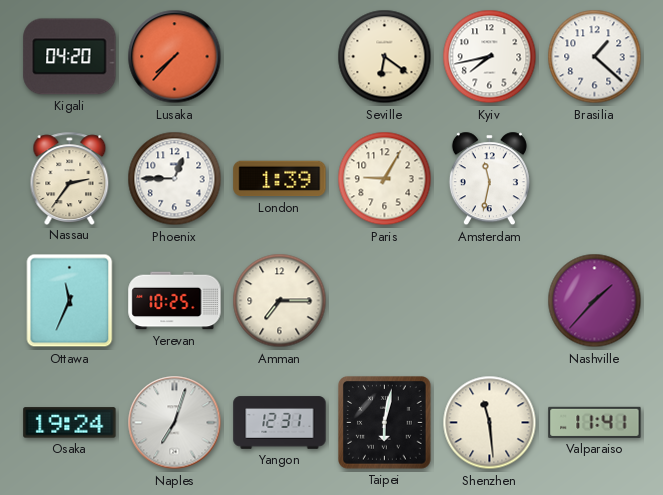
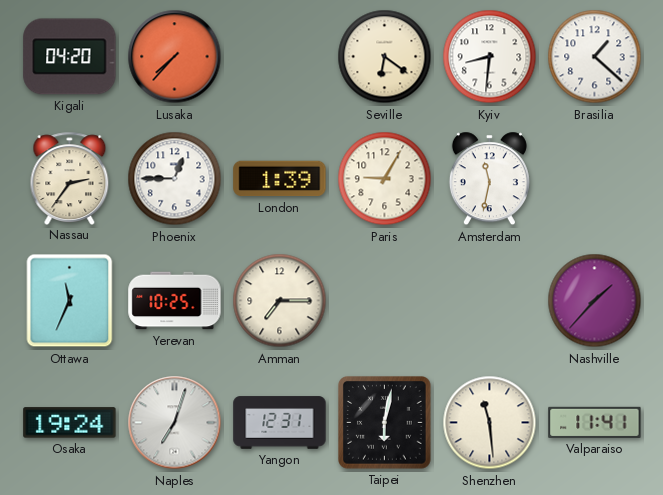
Kyiv: 7:43 -> 8:31 (490, 57)
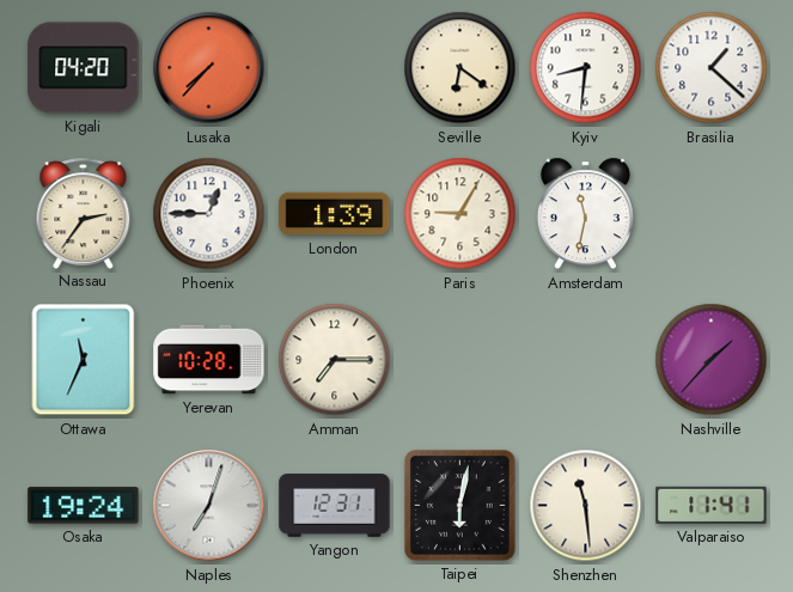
Yerevan: 10:25 -> 10:28 (209, 360)
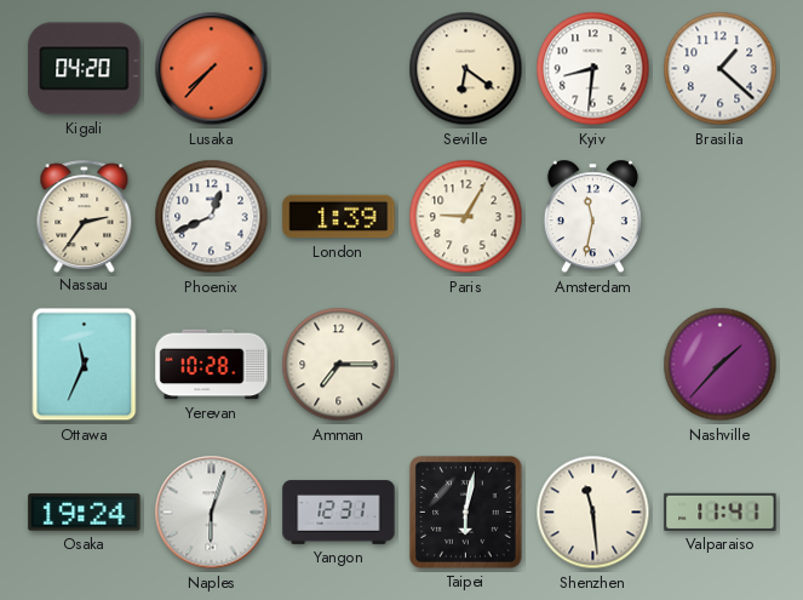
Phoenix: 12:45 -> 12:41 (212, 217)
Naples: 7:03 -> 6:03 (212, 513)
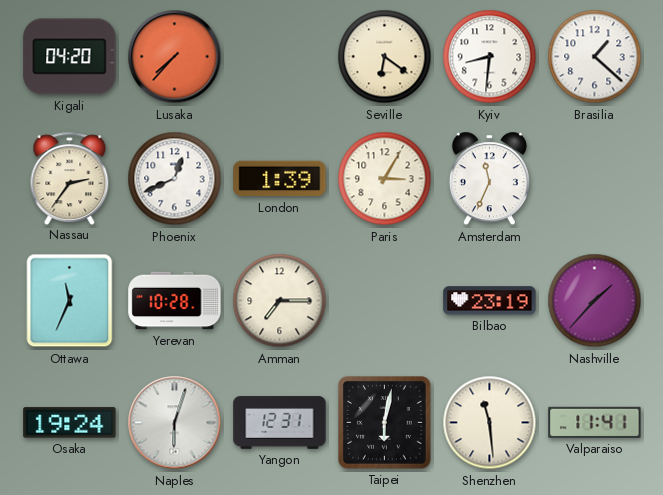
Paris: 9:05 -> 3:05 (385, 179)
Amsterdam: 11:32 -> 11:34 (489, 179)
Bilbao: none -> 23:19 (490, 301)
